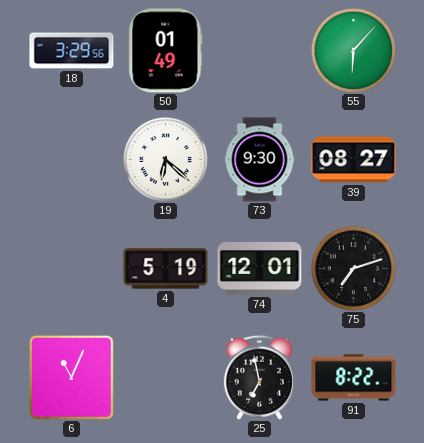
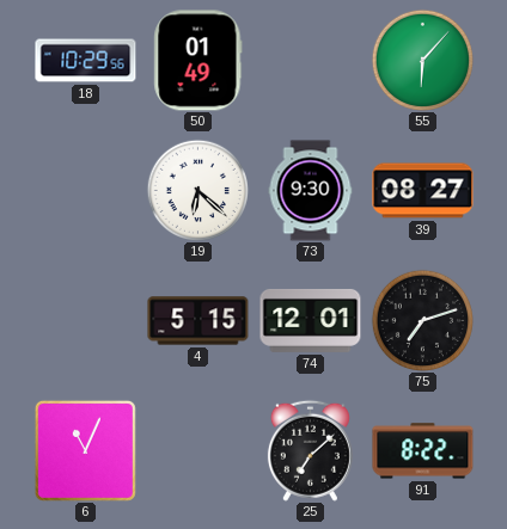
18: 3:29 -> 10:29 (86, 61)
4: 5:19 -> 5:15 (198, 321)
25: 6:58 -> 7:08 (310, 450)
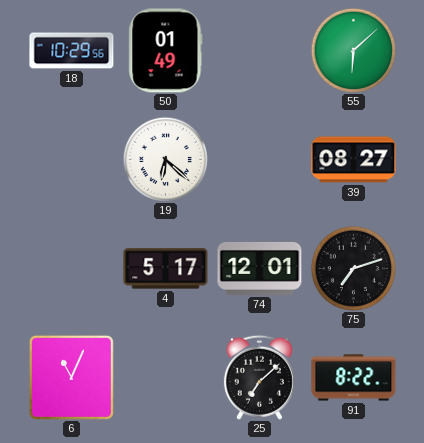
55: 6:07 -> 6:08 (353, 50)
73: 9:30 -> none (311, 191)
4: 5:15 -> 5:17 (166, 269)
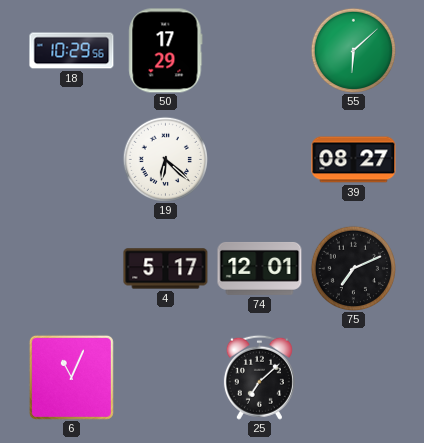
50: 01:49 -> 17:29 (166, 51)
75: 7:12 -> 7:11 (353, 268)
91: 8:22 -> none (354, 378)
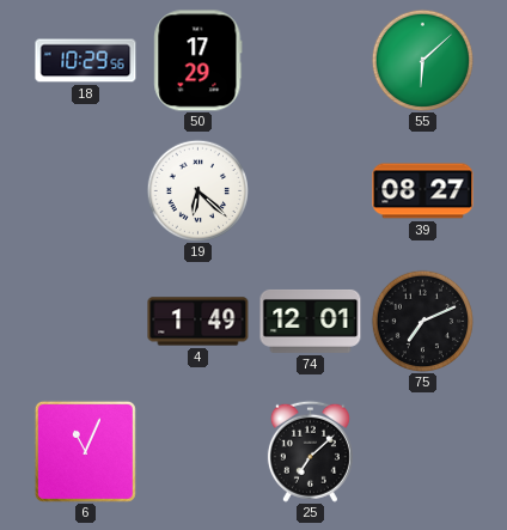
4: 5:17 -> 1:49 (198, 322)
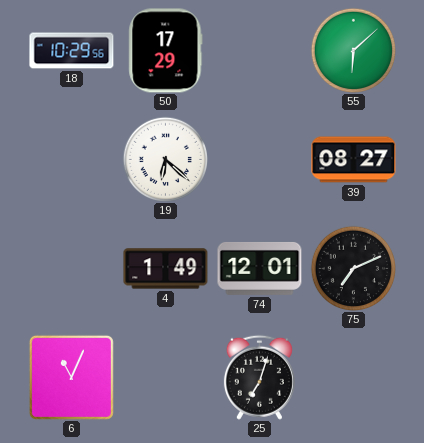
25: 7:08 -> 7:03 (259, 377)
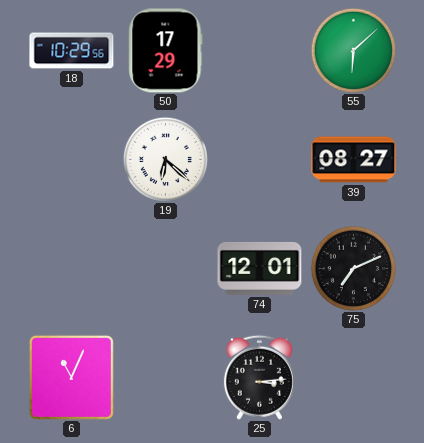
4: 1:49 -> none (166, 269)
25: 7:03 -> 3:14 (259, 377)
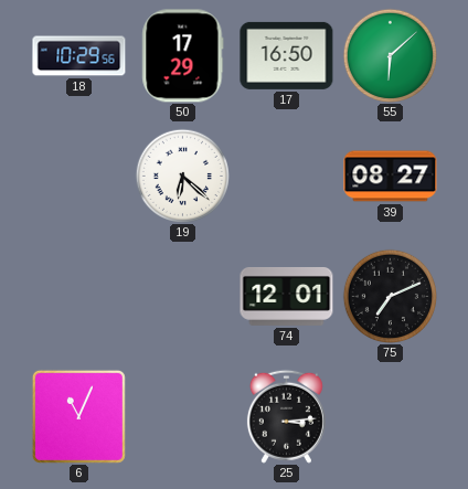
17: none -> 16:50 (287, 55)
